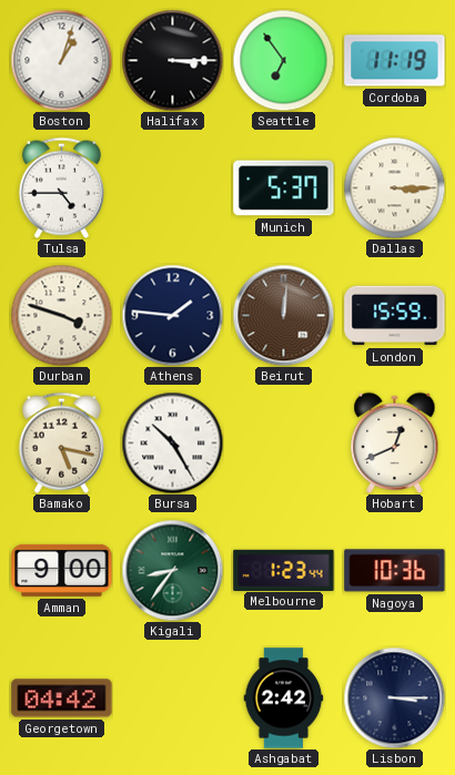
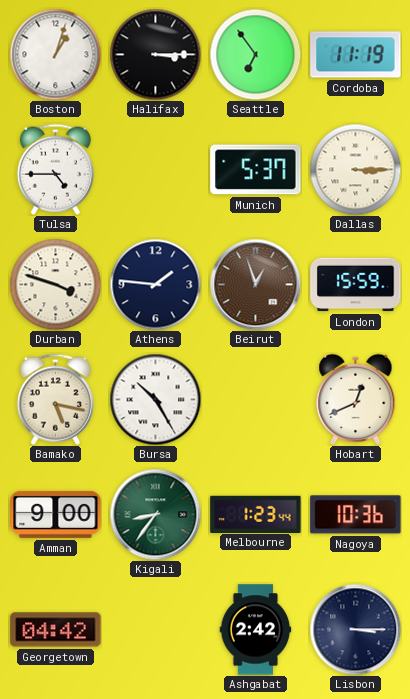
Beirut: 12:01 -> 12:57 (255, 284)
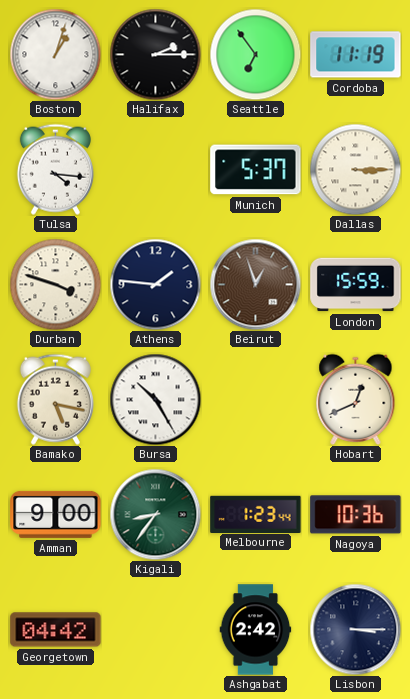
Halifax: 3:15 -> 2:15 (155, 54)
Tulsa: 4:45 -> 4:16 (55, 169)
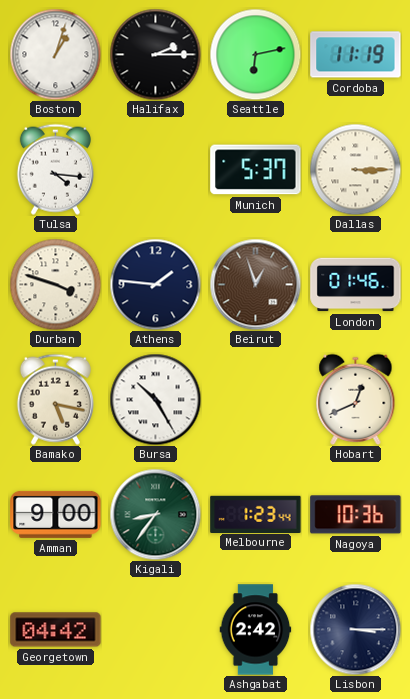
Seattle: 6:54 -> 6:13 (255, 54)
London: 15:59 -> 01:46 (356, 285)
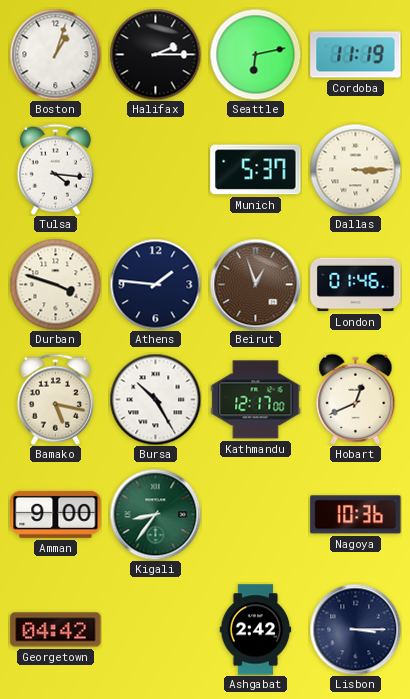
Kathmandu: none -> 12:17 (256, 400)
Melbourne: 1:23 -> none (256, 514)
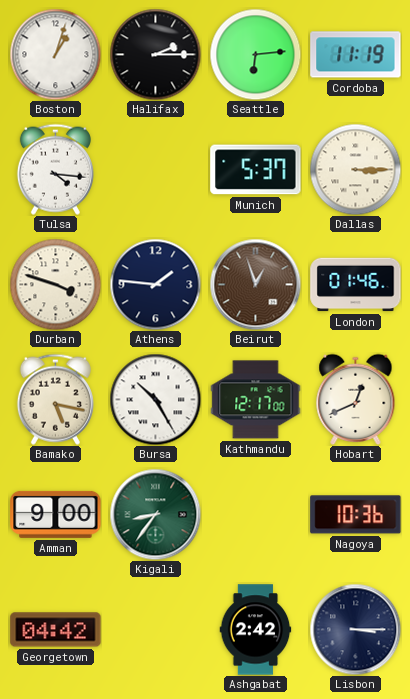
Seattle: 6:13 -> 6:14 (255, 54)
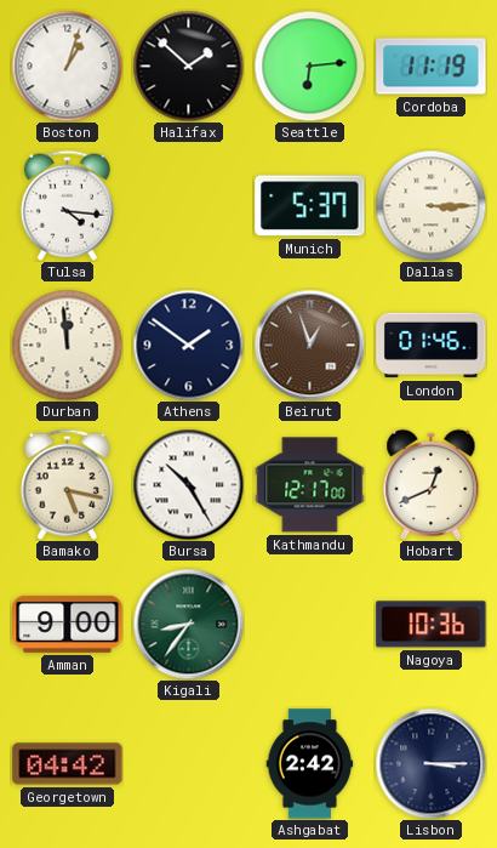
Halifax: 2:15 -> 1:52 (188, 66)
Durban: 3:48 -> 11:59 (67, 345)
Athens: 1:46 -> 1:51 (188, 345)
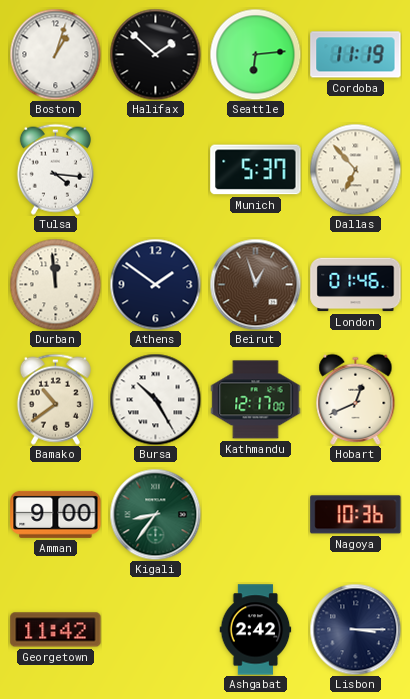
Dallas: 3:15 -> 6:53 (355, 169)
Bamako: 5:17 -> 10:39 (55, 399)
Georgetown: 04:42 -> 11:42 (56, 630)
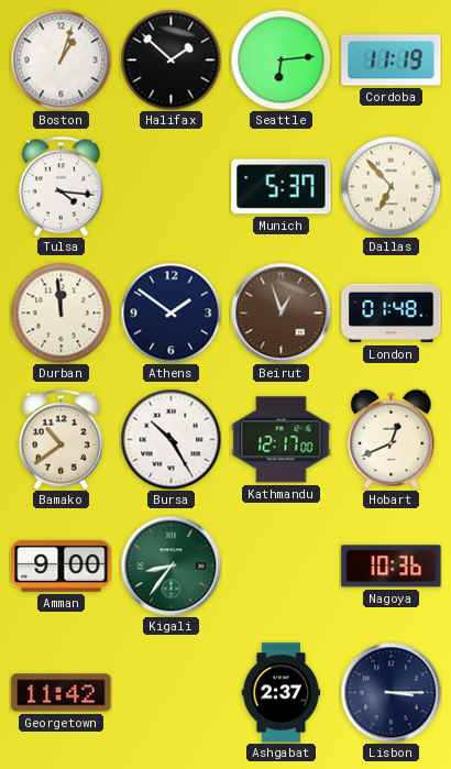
London: 01:46 -> 01:48 (392, 314)
Ashgabat: 2:42 -> 2:37 (282, 693)
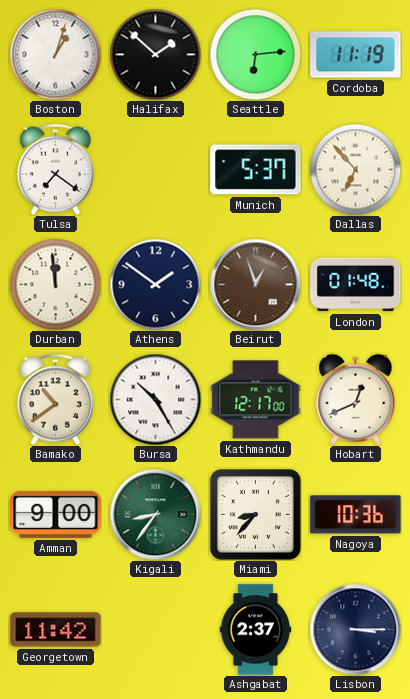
Tulsa: 4:16 -> 7:21 (55, 169)
Miami: none -> 8:37 (256, 515)
